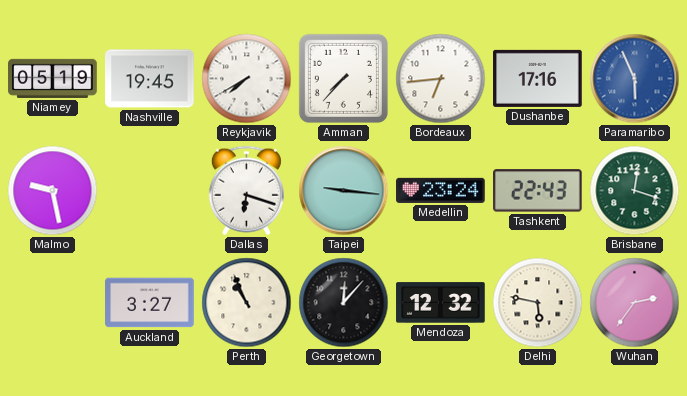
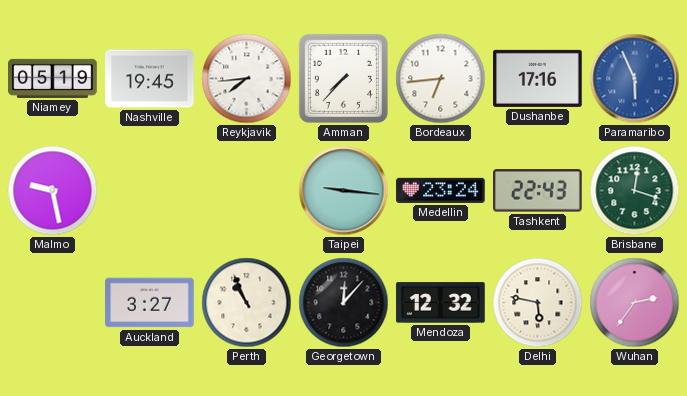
Reykjavik: 7:40 -> 7:44 (247, 79)
Dallas: 6:18 -> none (246, 191)
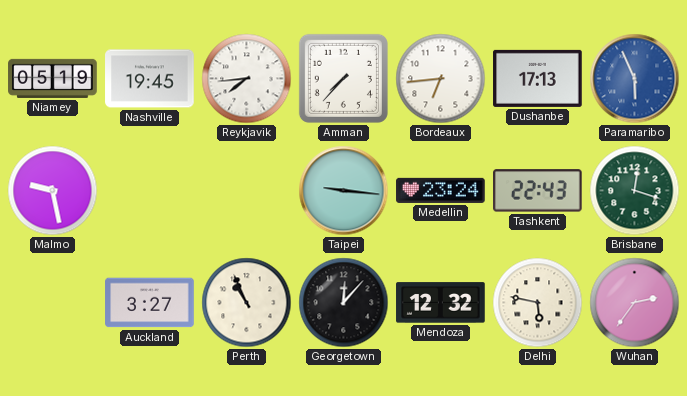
Dushanbe: 17:16 -> 17:13 (538, 78)
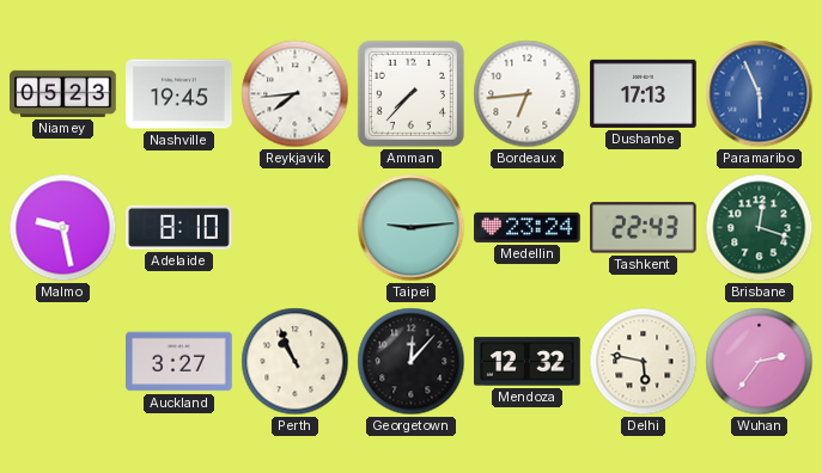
Niamey: 05:19 -> 05:23 (63, 93)
Adelaide: none -> 8:10 (179, 227)
Taipei: 9:16 -> 9:14 (412, 228)
